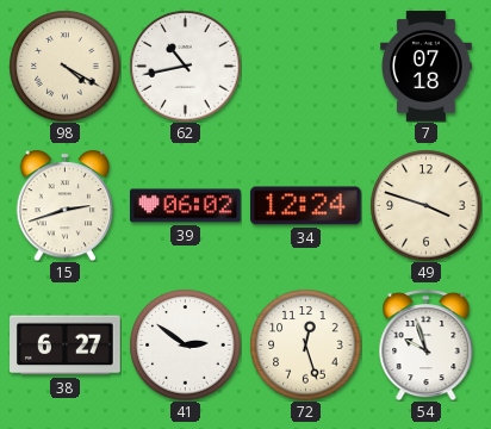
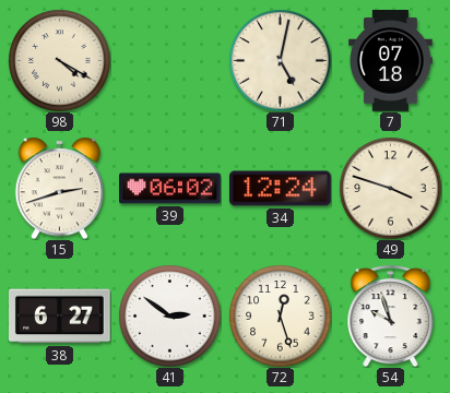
62: 10:43 -> none (185, 66)
71: none -> 5:02 (280, 60)
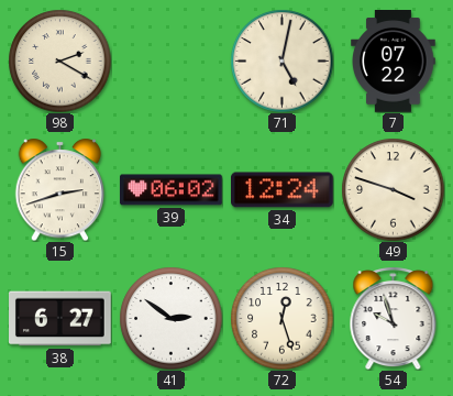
98: 4:20 -> 2:20 (59, 61)
7: 07:18 -> 07:22 (394, 62)
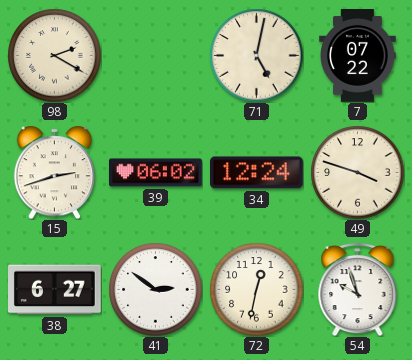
72: 12:27 -> 12:32 (256, 289)
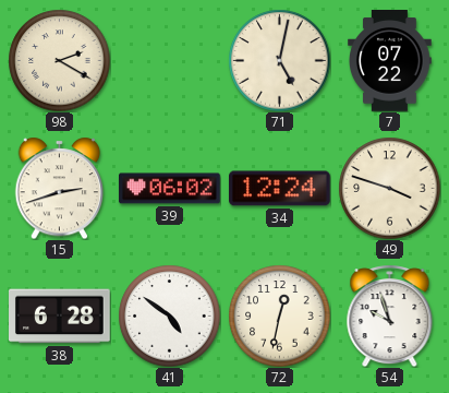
38: 6:27 -> 6:28 (60, 317)
41: 2:51 -> 4:51 (169, 315)
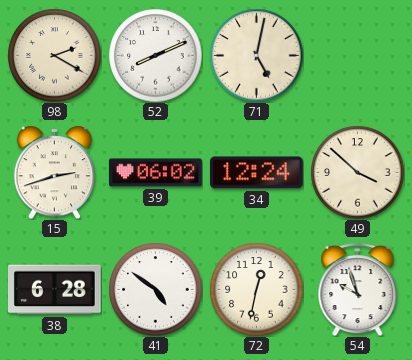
52: none -> 8:11 (155, 55)
7: 07:22 -> none (390, 61)
49: 3:48 -> 3:52 (357, 172)
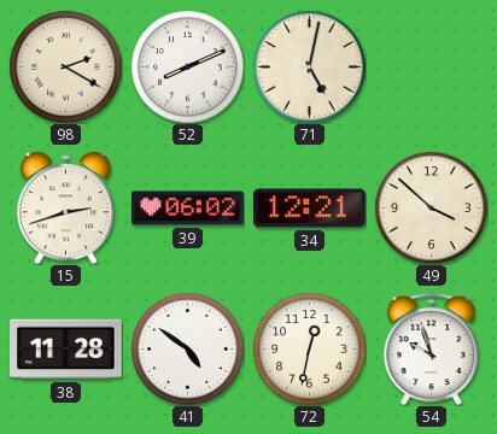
34: 12:24 -> 12:21 (310, 209)
38: 6:28 -> 11:28 (66, 350)
